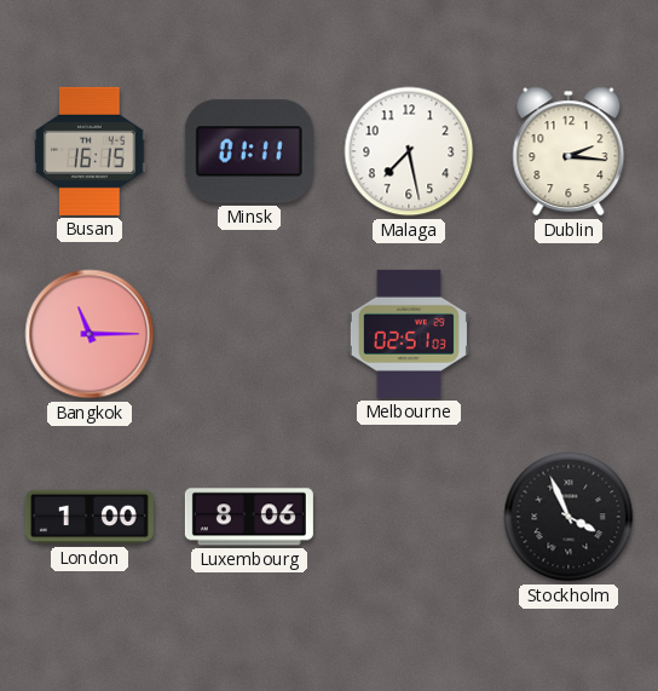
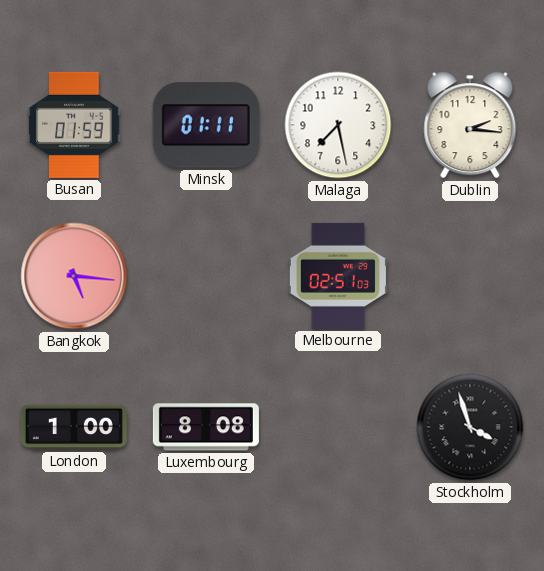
Busan: 16:15 -> 01:59 (74, 125)
Bangkok: 11:15 -> 5:16 (74, 276)
Luxembourg: 8:06 -> 8:08 (206, 427)
Stockholm: 3:56 -> 3:57 (470, 427)
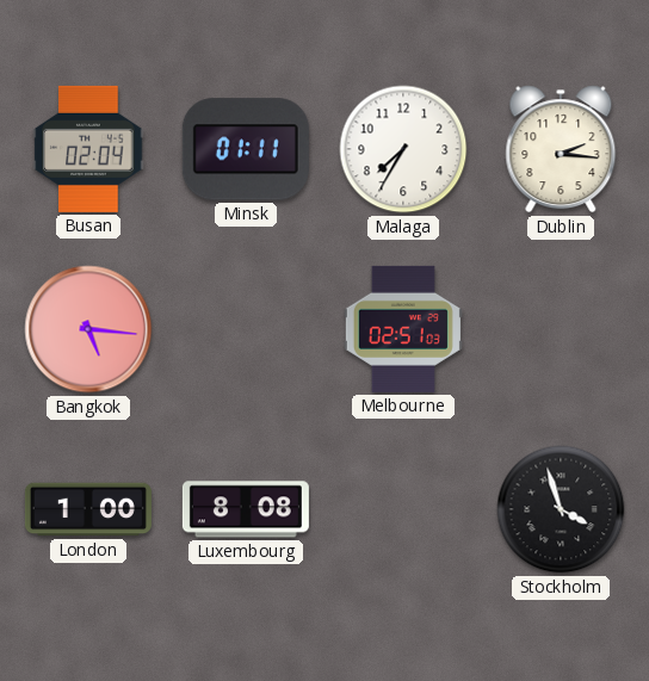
Busan: 01:59 -> 02:04 (88, 149)
Malaga: 7:28 -> 7:35 (403, 149)
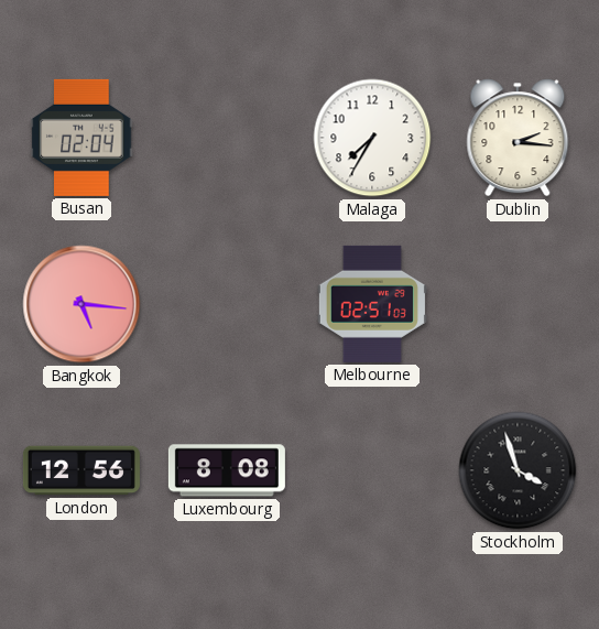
Minsk: 01:11 -> none (246, 149)
London: 1:00 -> 12:56 (81, 470)
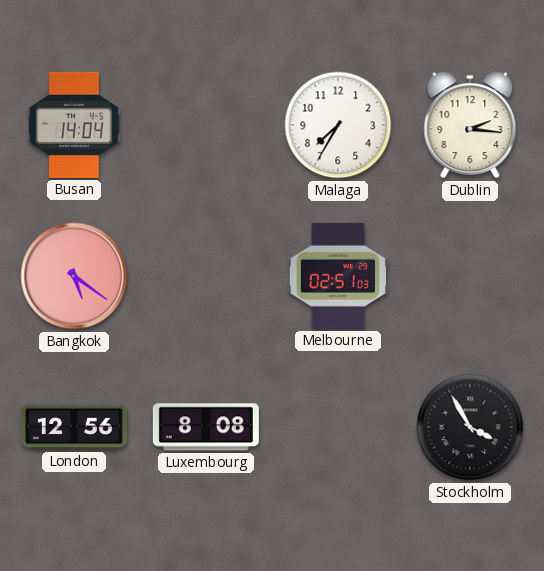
Busan: 02:04 -> 14:04 (74, 125)
Bangkok: 5:16 -> 5:21 (74, 276)
Stockholm: 3:57 -> 3:55 (470, 427)
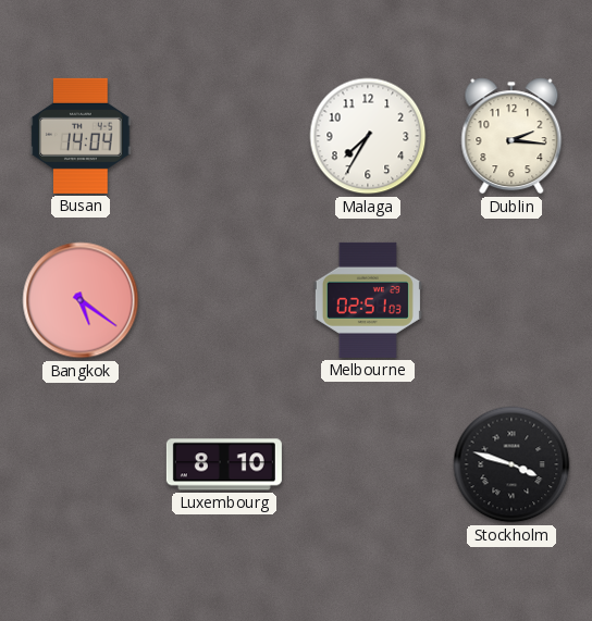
London: 12:56 -> none (74, 427)
Luxembourg: 8:08 -> 8:10 (224, 464)
Stockholm: 3:55 -> 3:48 (511, 464)
